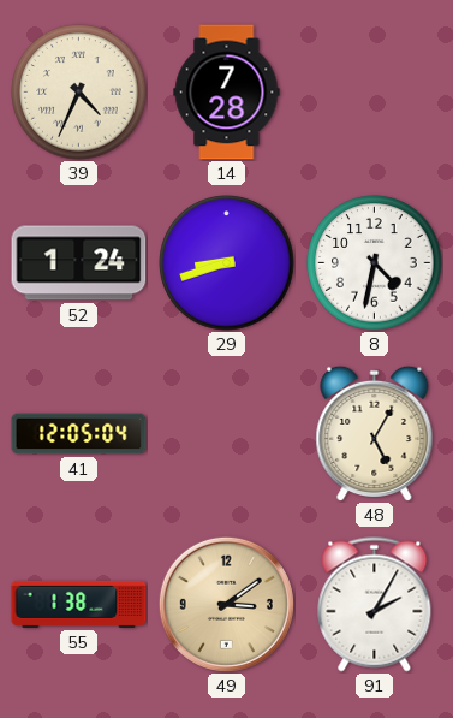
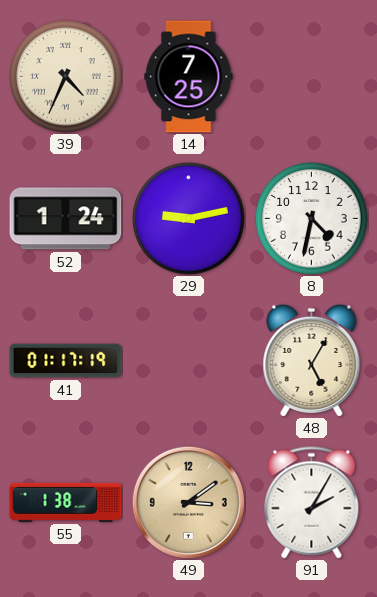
14: 7:28 -> 7:25 (189, 77)
29: 8:42 -> 9:13 (189, 219)
41: 12:05 -> 01:17 (66, 361)
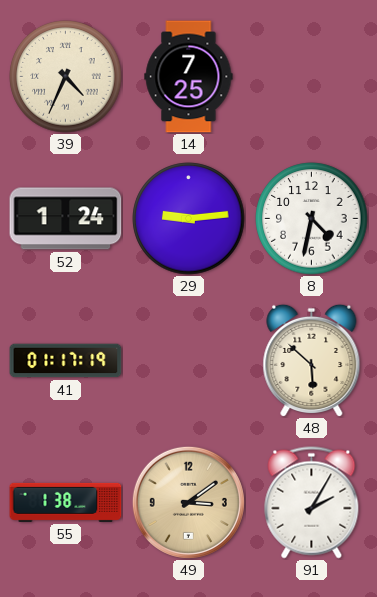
29: 9:13 -> 9:14 (189, 219)
48: 5:05 -> 5:52 (312, 360)
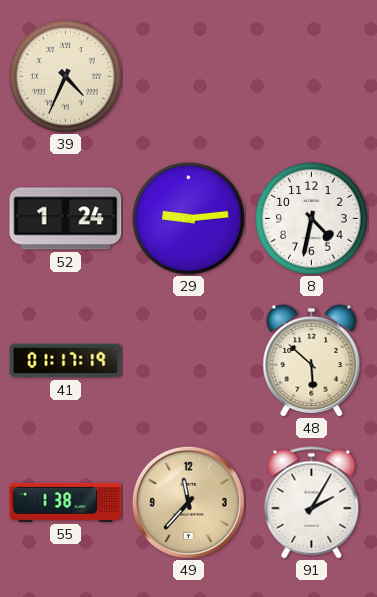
14: 7:25 -> none (189, 77)
49: 3:09 -> 11:37 (188, 502)
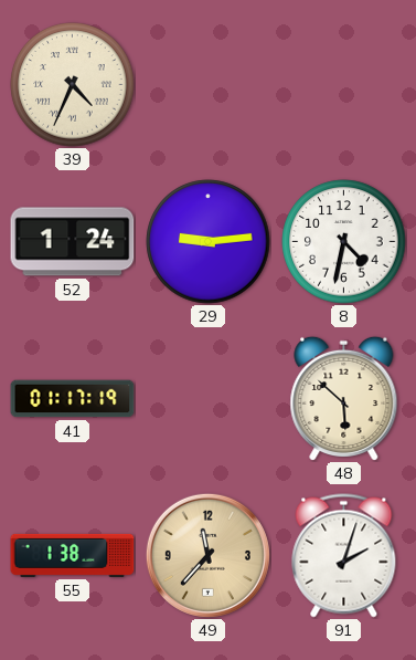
91: 2:05 -> 2:03 (344, 556)
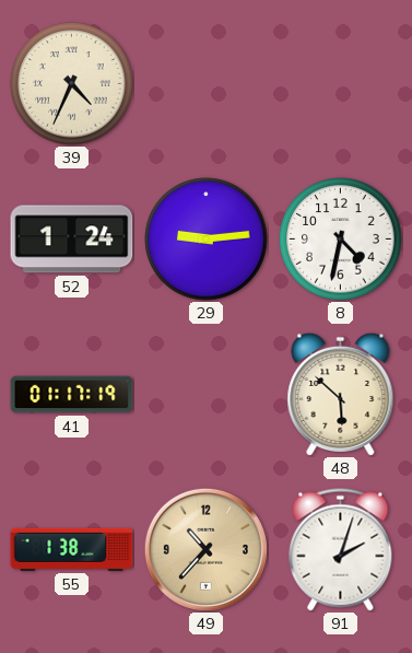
49: 11:37 -> 10:37 (205, 549)
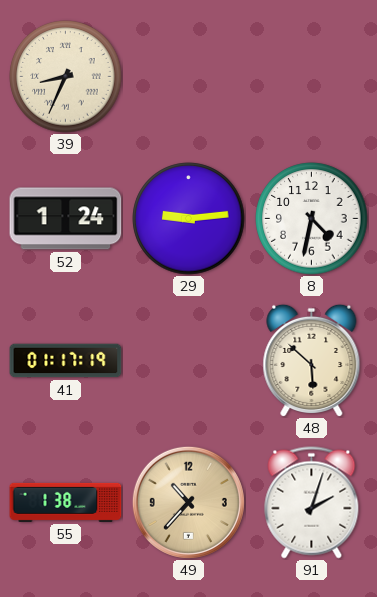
39: 4:34 -> 8:34 (66, 77)
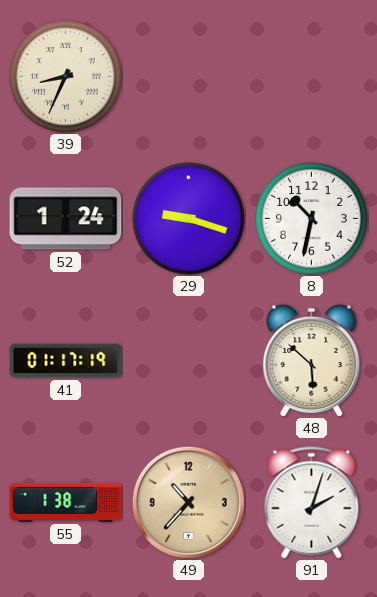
29: 9:14 -> 9:18 (189, 219)
8: 4:32 -> 10:32 (312, 219)
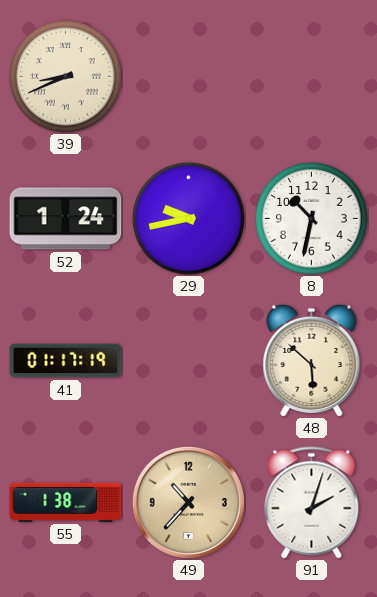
39: 8:34 -> 8:41 (66, 77)
29: 9:18 -> 9:43 (189, 219)
